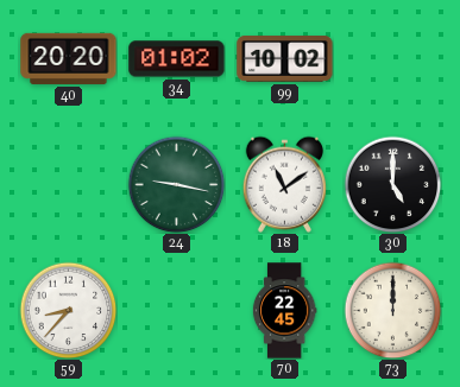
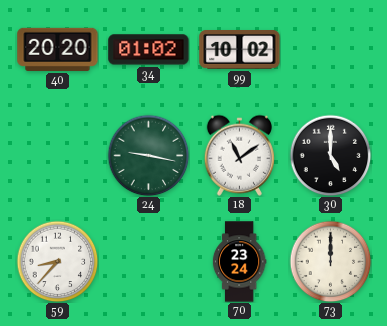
70: 22:45 -> 23:24 (239, 262)
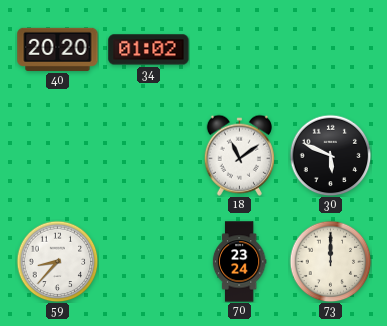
99: 10:02 -> none (240, 50)
24: 9:17 -> none (148, 155)
30: 5:00 -> 5:49 (330, 155)
